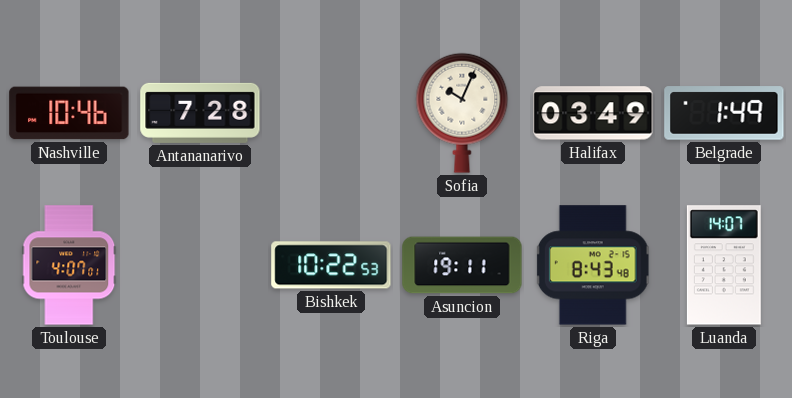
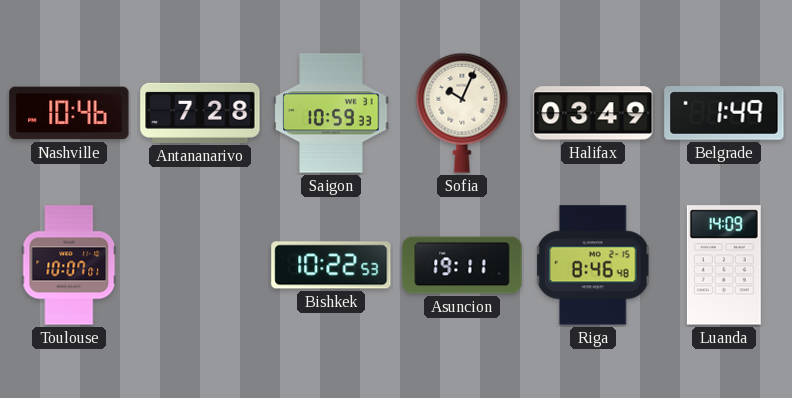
Saigon: none -> 10:59 (331, 113)
Toulouse: 4:07 -> 10:07 (69, 265)
Riga: 8:43 -> 8:46 (593, 265)
Luanda: 14:07 -> 14:09 (724, 265)
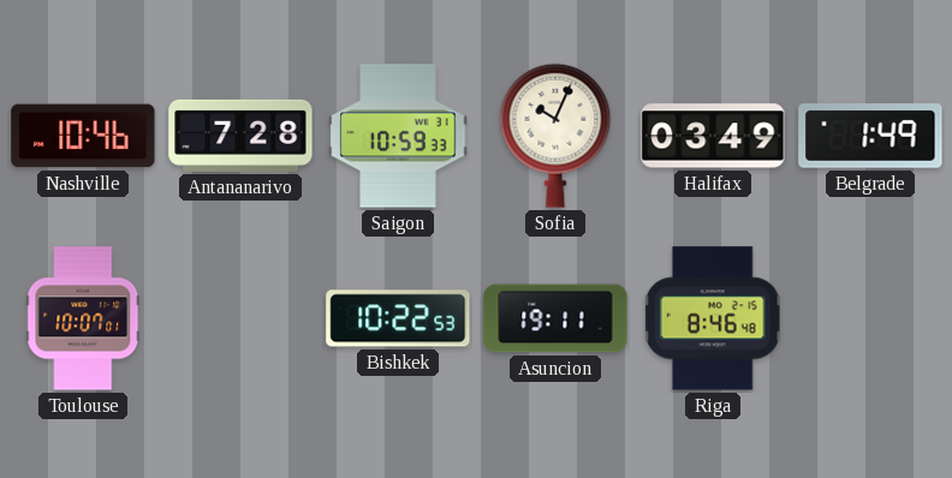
Luanda: 14:09 -> none (724, 265)
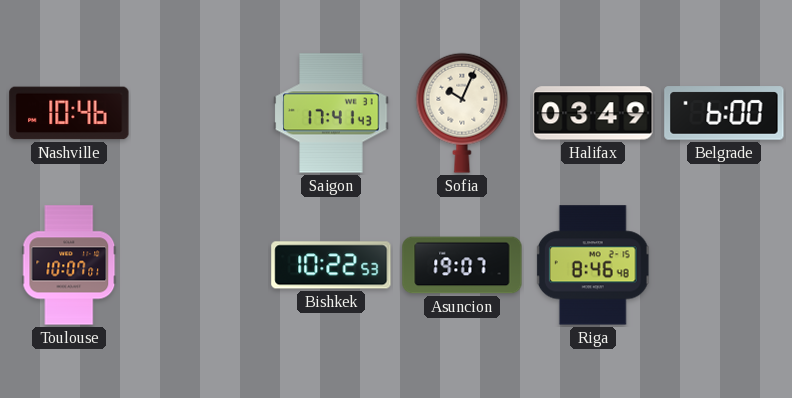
Antananarivo: 7:28 -> none (240, 136)
Saigon: 10:59 -> 17:41 (331, 113)
Belgrade: 1:49 -> 6:00 (724, 113)
Asuncion: 19:11 -> 19:07 (462, 265)
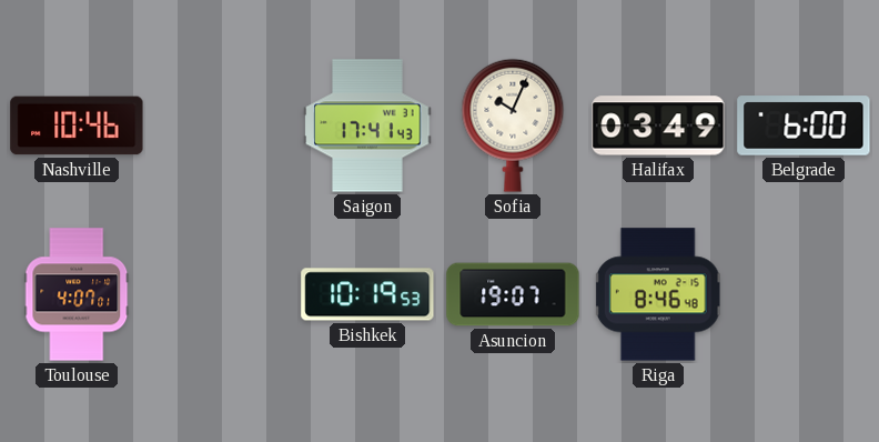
Toulouse: 10:07 -> 4:07 (77, 294)
Bishkek: 10:22 -> 10:19 (367, 294)
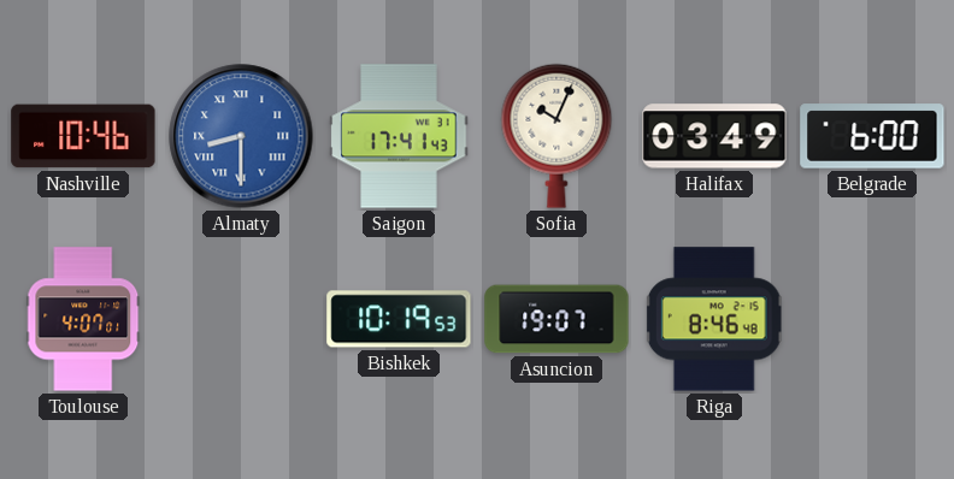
Almaty: none -> 8:30 (241, 136)
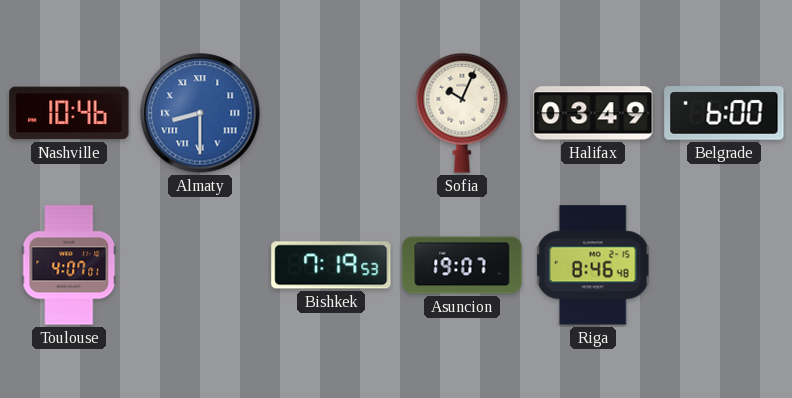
Saigon: 17:41 -> none (399, 136)
Bishkek: 10:19 -> 7:19 (331, 265)
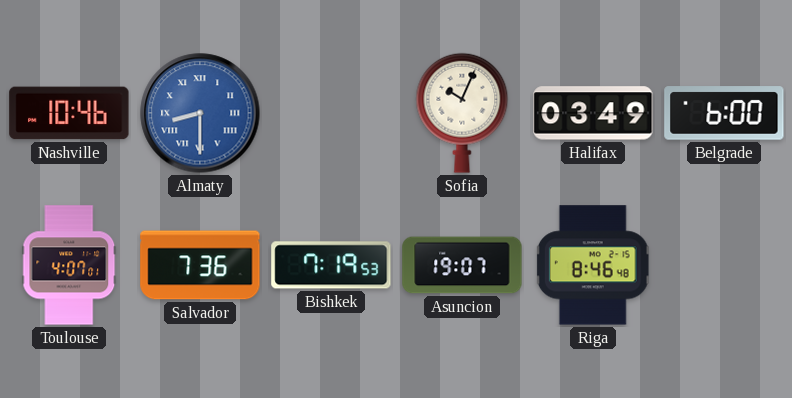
Salvador: none -> 7:36 (200, 265)
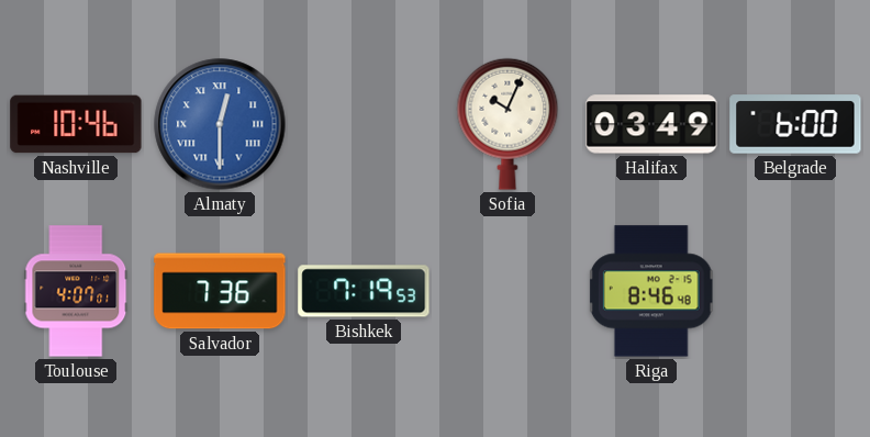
Almaty: 8:30 -> 12:30 (220, 124)
Asuncion: 19:07 -> none (462, 265)
